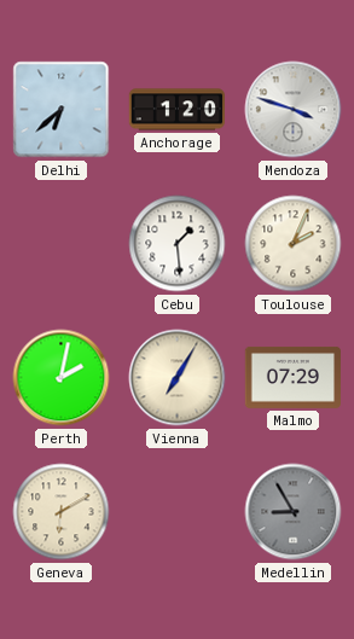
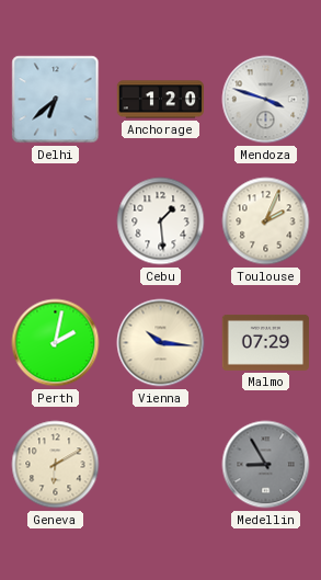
Vienna: 7:05 -> 10:16 (161, 343)
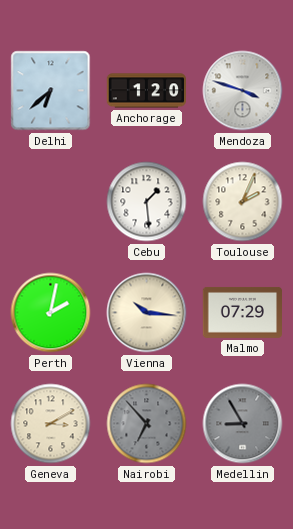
Geneva: 6:10 -> 3:10 (51, 424)
Nairobi: none -> 6:53 (147, 424)
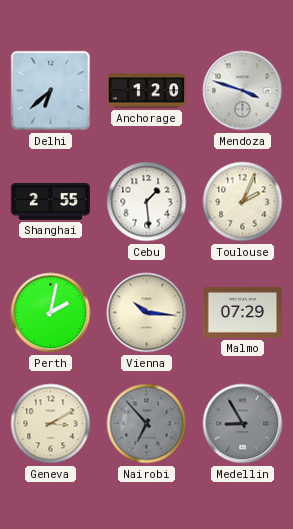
Shanghai: none -> 2:55 (50, 201)
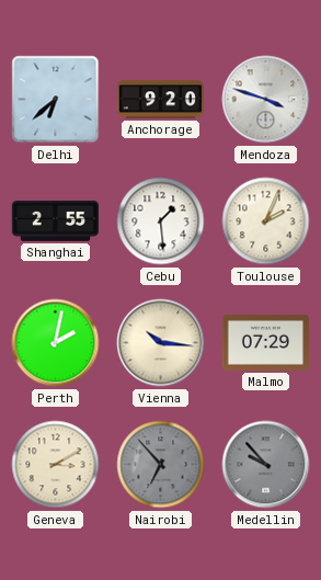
Anchorage: 1:20 -> 9:20 (161, 100)
Medellin: 8:55 -> 9:53 (266, 465)
